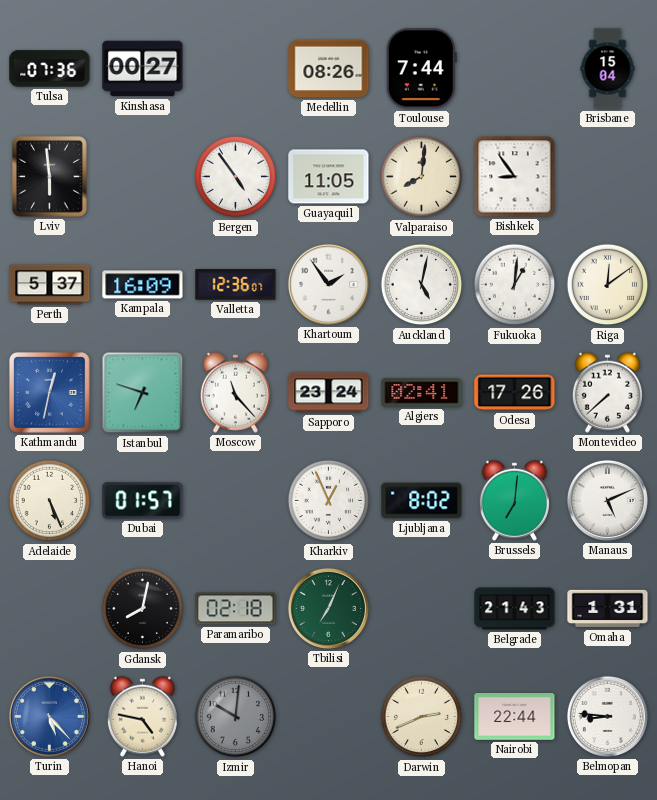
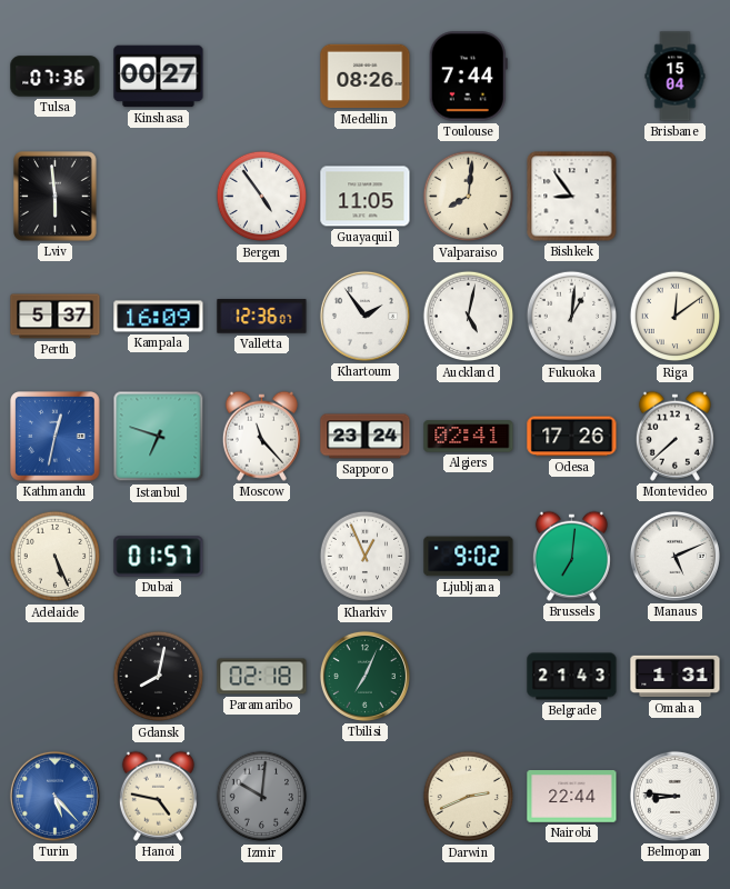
Ljubljana: 8:02 -> 9:02 (469, 557)
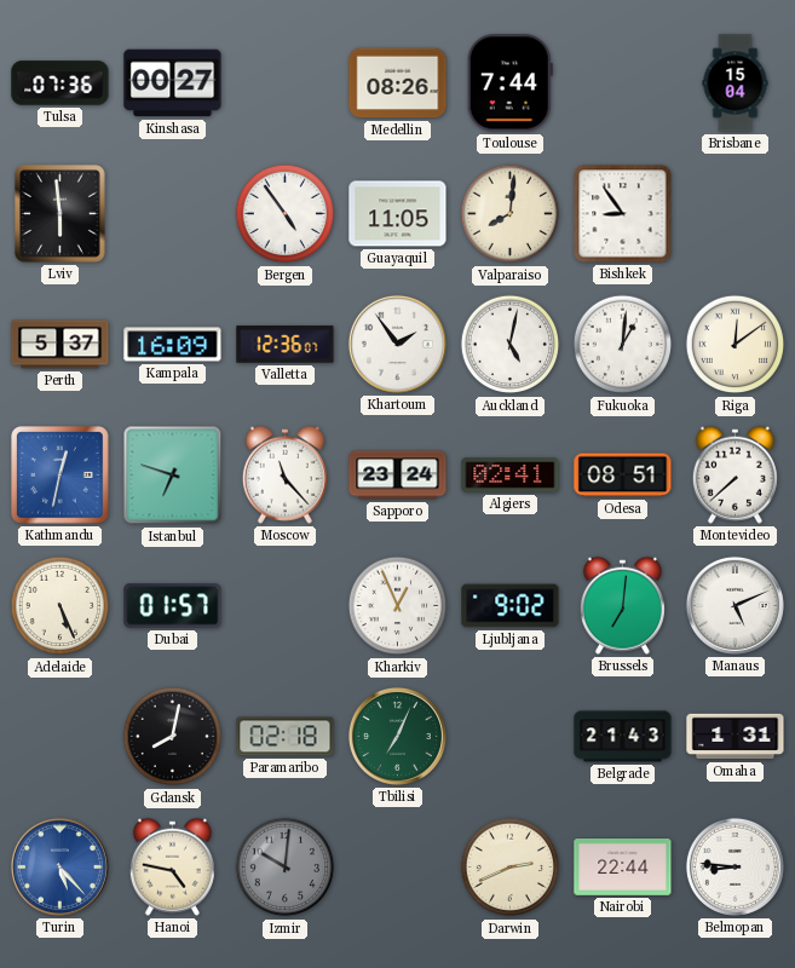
Odesa: 17:26 -> 08:51 (623, 476)
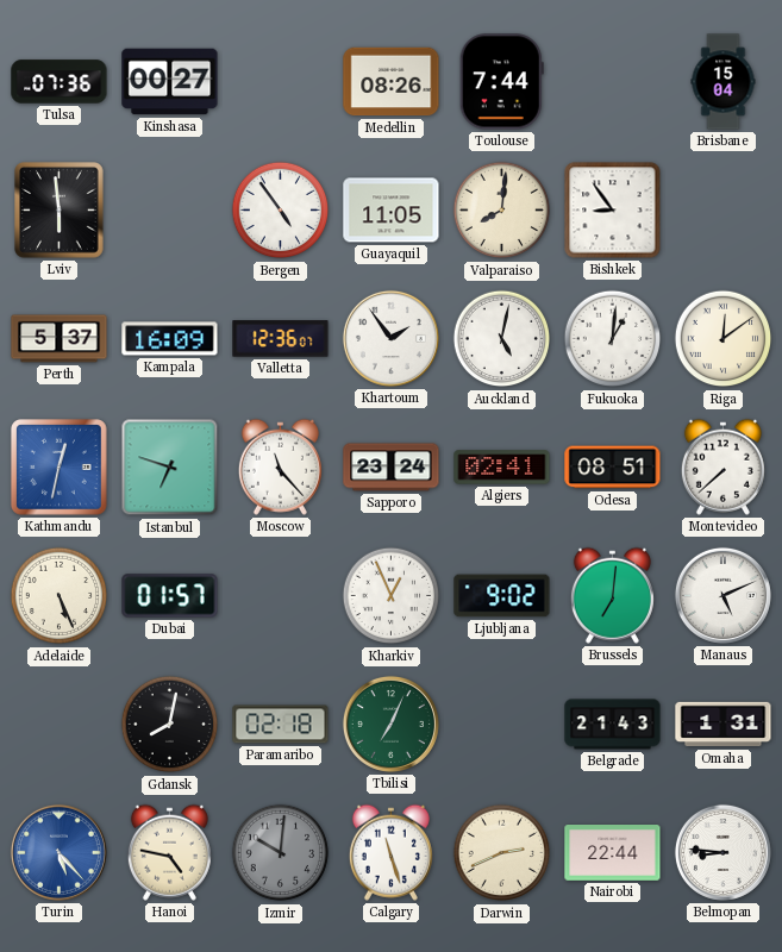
Calgary: none -> 11:27 (390, 852)
